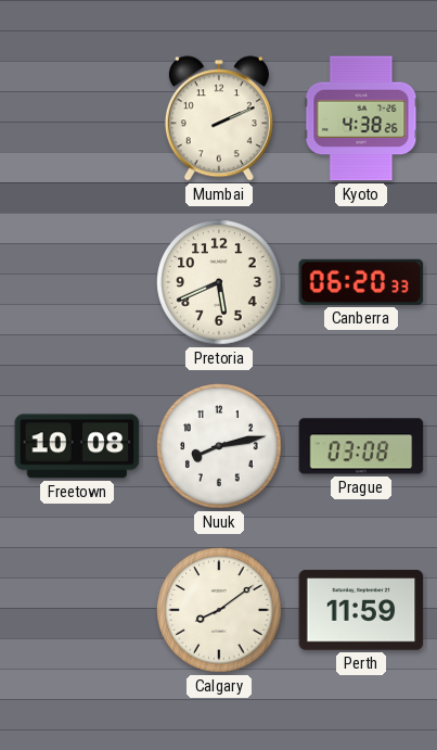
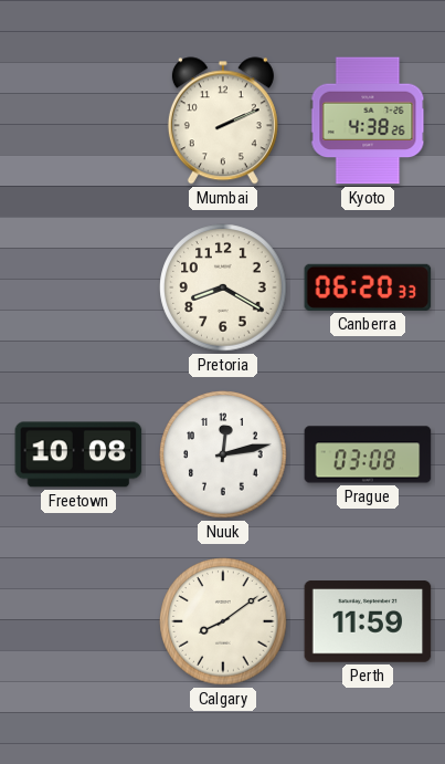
Pretoria: 5:41 -> 8:20 (223, 287)
Nuuk: 8:13 -> 12:13 (223, 454)
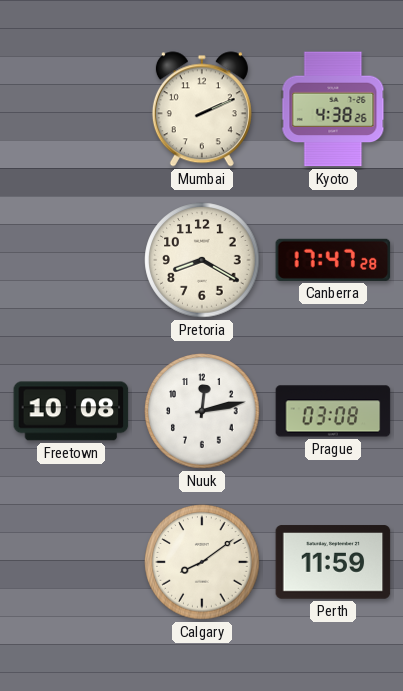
Canberra: 06:20 -> 17:47 (333, 260)
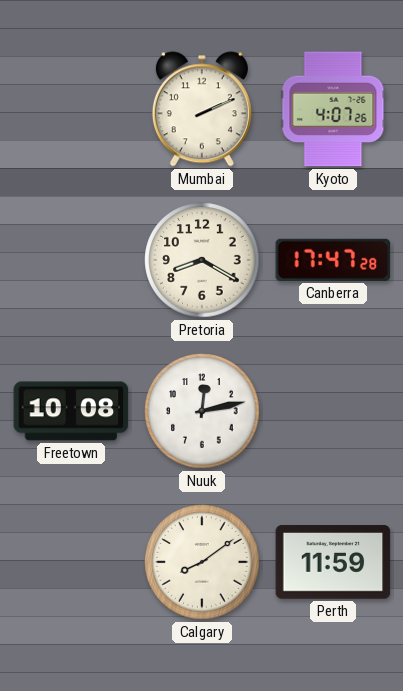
Kyoto: 4:38 -> 4:07 (333, 109)
Prague: 03:08 -> none (333, 411)
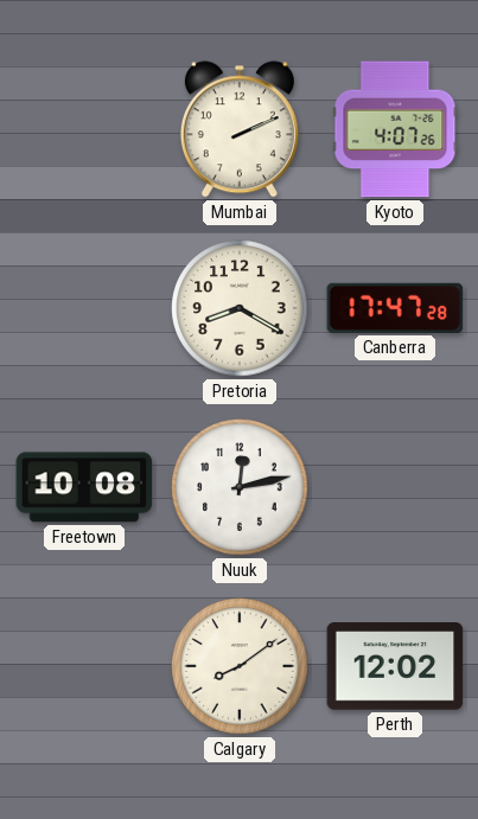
Perth: 11:59 -> 12:02 (395, 666)
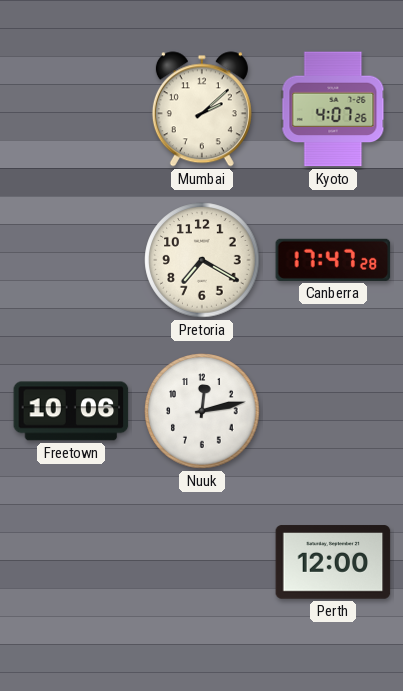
Mumbai: 2:11 -> 2:08 (202, 109)
Pretoria: 8:20 -> 7:20 (202, 260)
Freetown: 10:08 -> 10:06 (71, 411)
Calgary: 8:09 -> none (240, 666)
Perth: 12:02 -> 12:00 (333, 562)
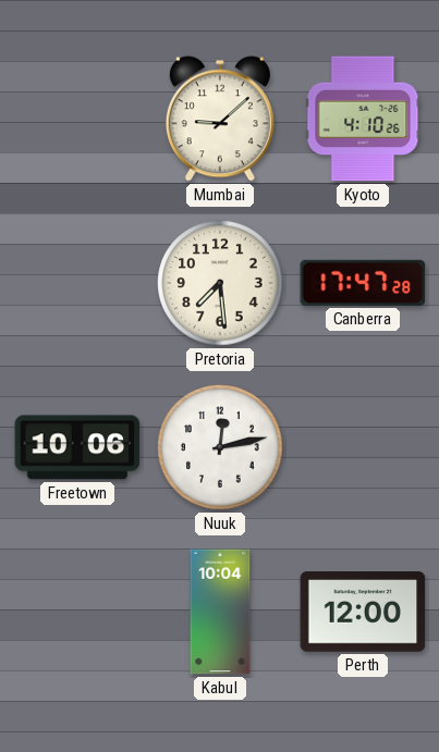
Mumbai: 2:08 -> 9:08 (220, 119)
Kyoto: 4:07 -> 4:10 (363, 119)
Pretoria: 7:20 -> 7:29 (220, 283)
Kabul: none -> 10:04 (220, 612)
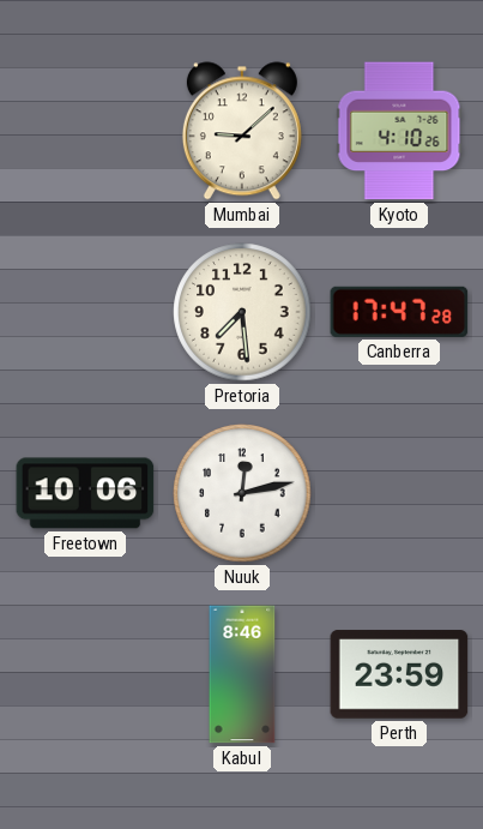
Kabul: 10:04 -> 8:46 (242, 674)
Perth: 12:00 -> 23:59 (399, 674)
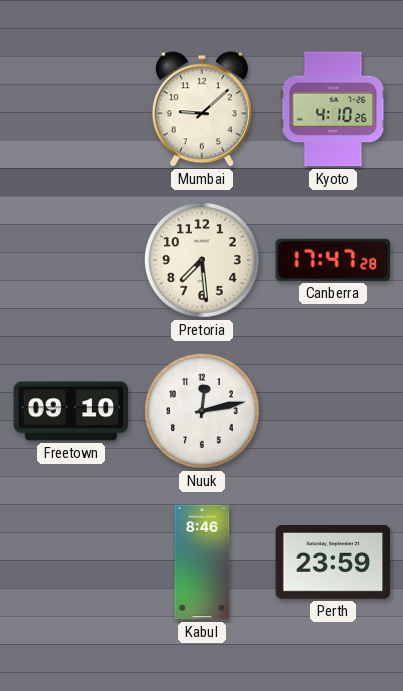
Freetown: 10:06 -> 09:10 (71, 411)
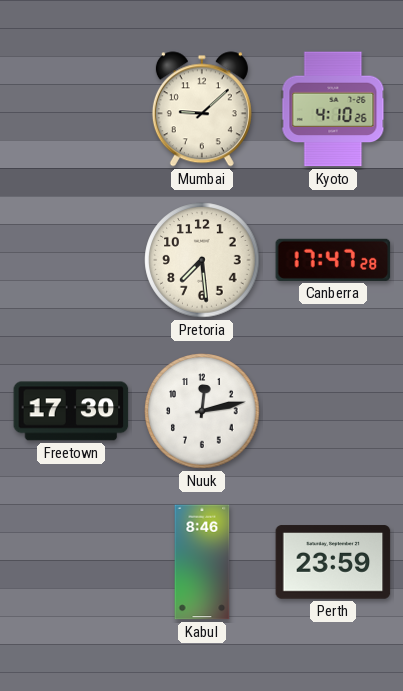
Freetown: 09:10 -> 17:30 (71, 411)
